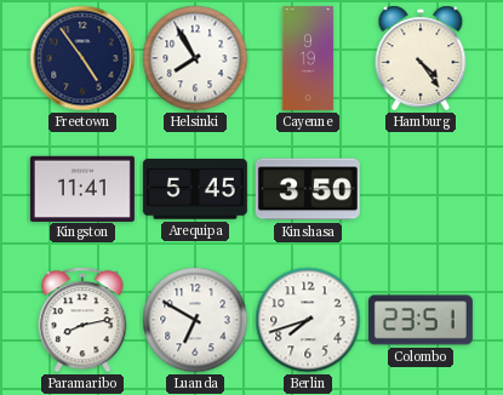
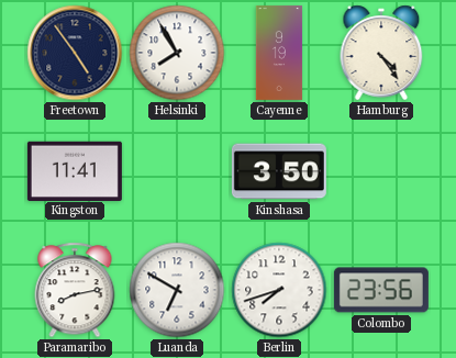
Arequipa: 5:45 -> none (195, 189)
Colombo: 23:51 -> 23:56 (381, 290)
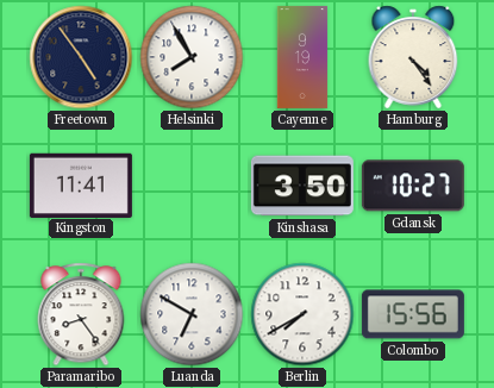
Gdansk: none -> 10:27 (413, 186)
Paramaribo: 8:13 -> 8:24 (81, 314)
Berlin: 7:42 -> 7:40 (302, 314)
Colombo: 23:56 -> 15:56 (413, 314)
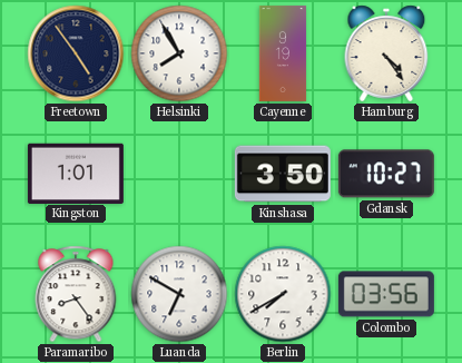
Kingston: 11:41 -> 1:01 (76, 173)
Colombo: 15:56 -> 03:56 (386, 294)
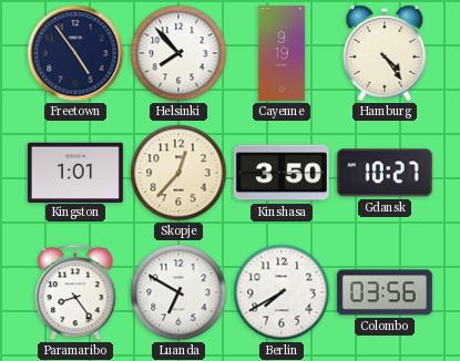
Helsinki: 7:55 -> 7:53 (178, 53)
Skopje: none -> 12:37 (178, 173)
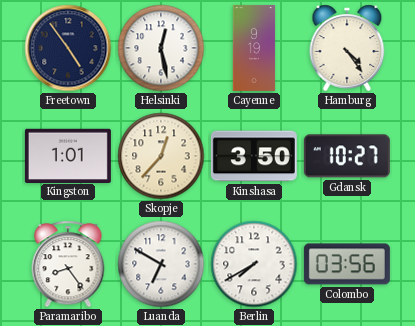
Helsinki: 7:53 -> 12:28 (161, 48)
